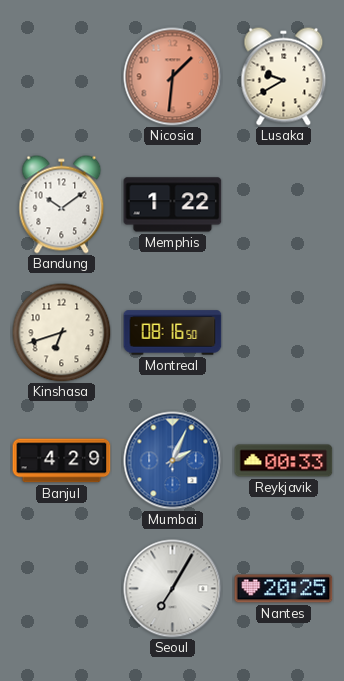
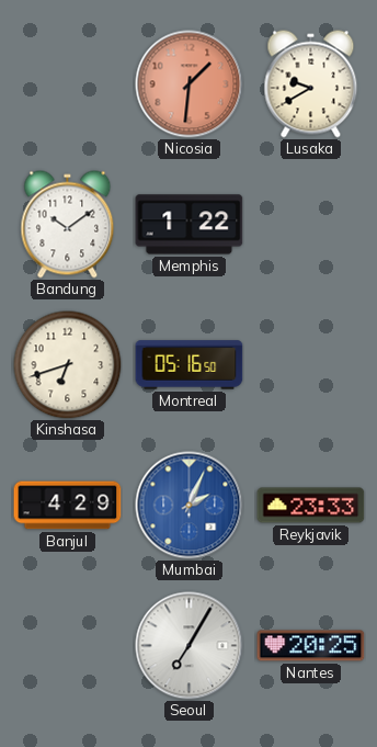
Montreal: 08:16 -> 05:16 (190, 365)
Reykjavik: 00:33 -> 23:33 (311, 506)
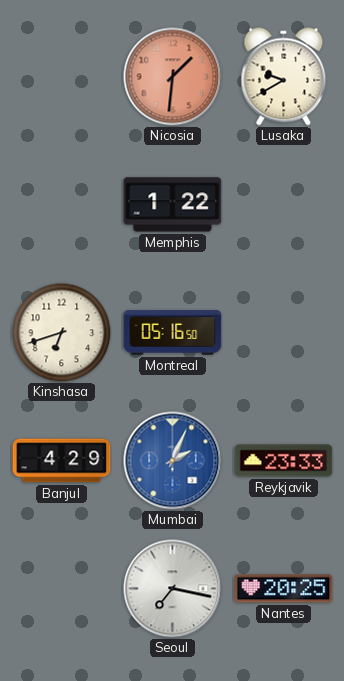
Bandung: 10:09 -> none (68, 225)
Seoul: 7:05 -> 7:17 (173, 589)
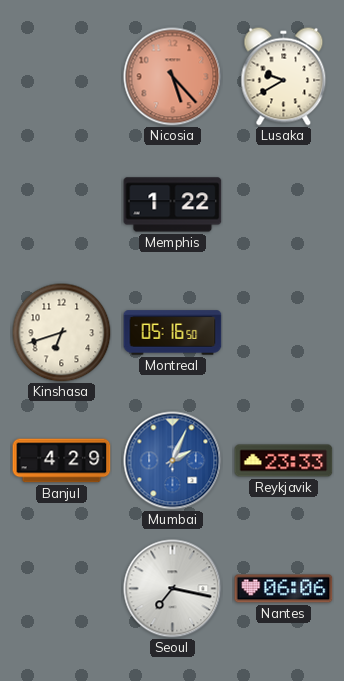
Nicosia: 1:31 -> 5:23 (173, 77)
Nantes: 20:25 -> 06:06 (284, 589)
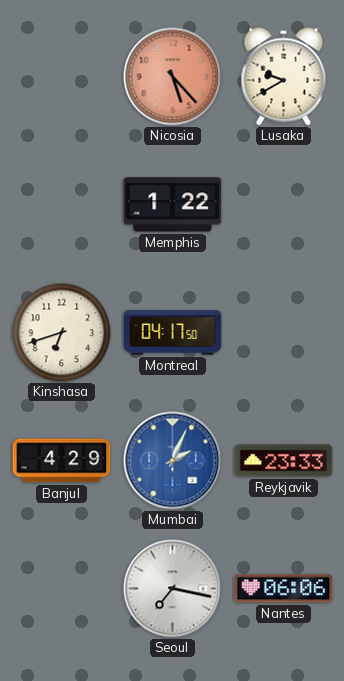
Montreal: 05:16 -> 04:17 (173, 333)
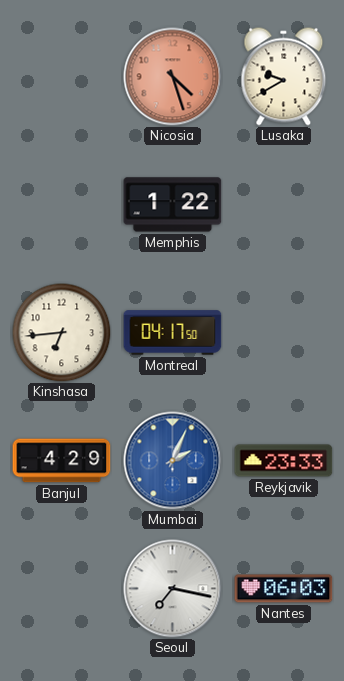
Nicosia: 5:23 -> 4:27 (173, 77)
Kinshasa: 6:42 -> 6:44 (62, 333)
Nantes: 06:06 -> 06:03 (284, 589)
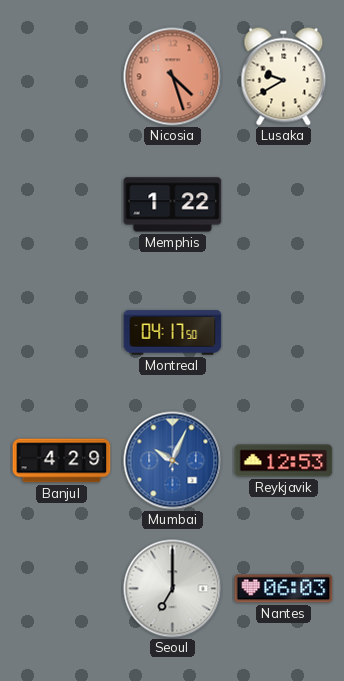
Kinshasa: 6:44 -> none (62, 333)
Mumbai: 2:04 -> 10:04 (173, 461)
Reykjavik: 23:33 -> 12:53 (284, 461)
Seoul: 7:17 -> 7:00 (173, 589)
